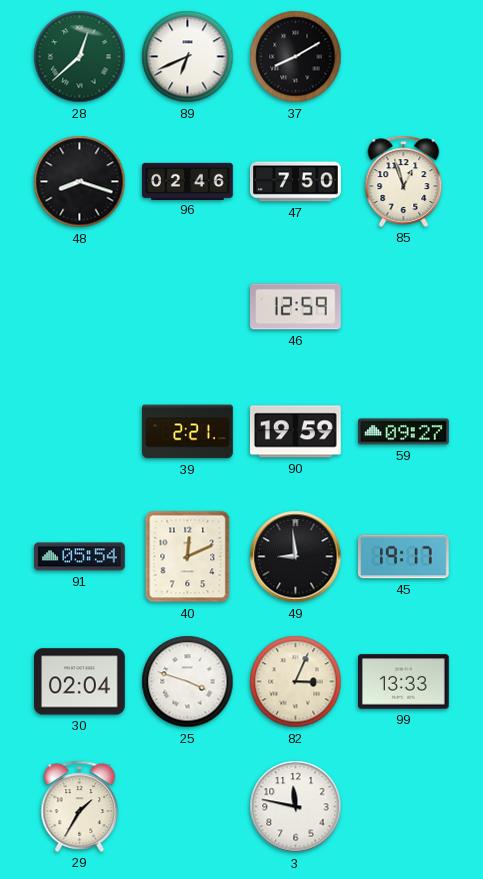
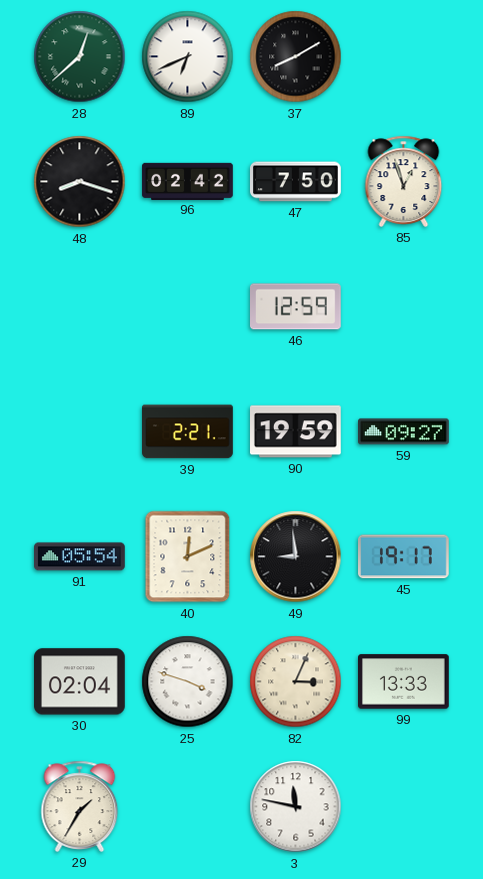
96: 02:46 -> 02:42 (188, 181)
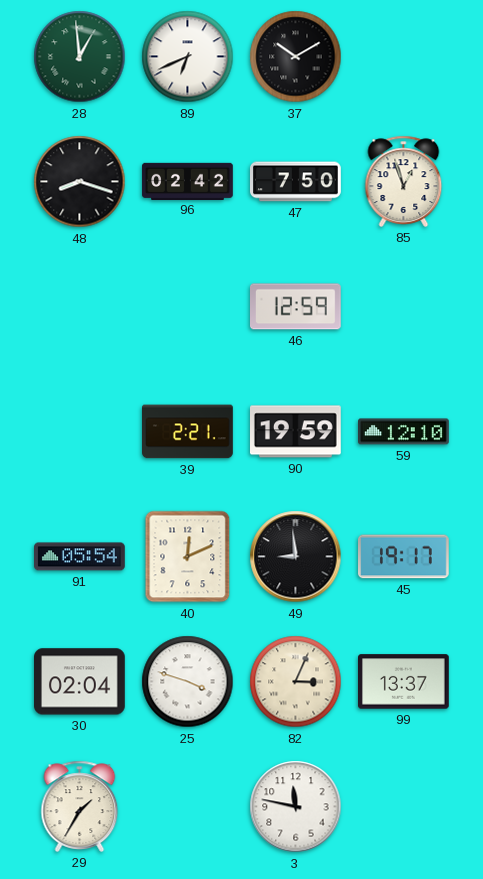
28: 12:38 -> 12:59 (80, 57)
37: 8:10 -> 10:10 (296, 57)
59: 09:27 -> 12:10 (404, 432)
99: 13:33 -> 13:37 (404, 682)
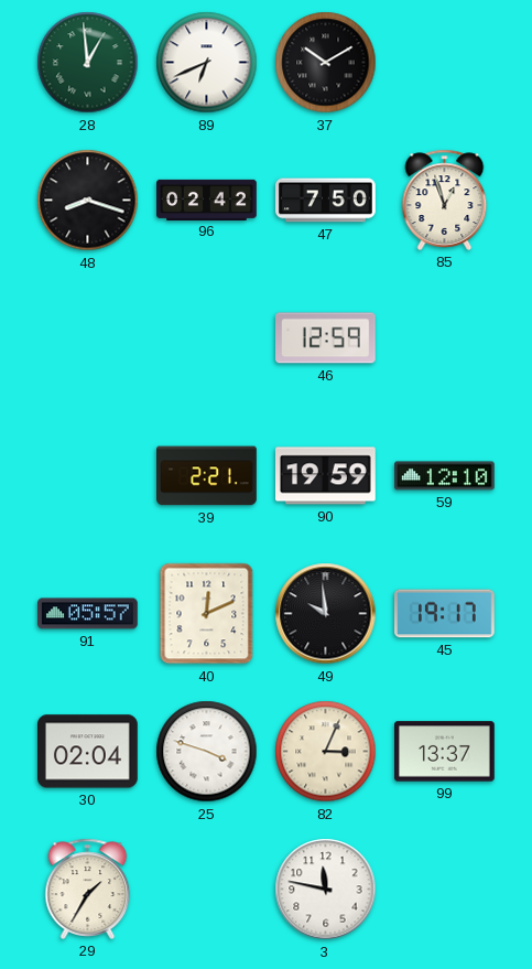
91: 05:54 -> 05:57 (88, 614)
49: 8:59 -> 9:59 (326, 614)
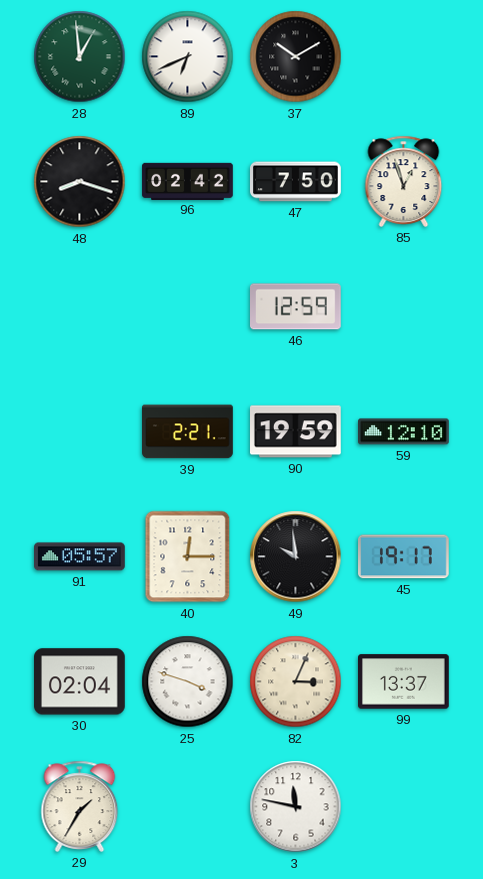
40: 12:11 -> 12:15 (188, 557)
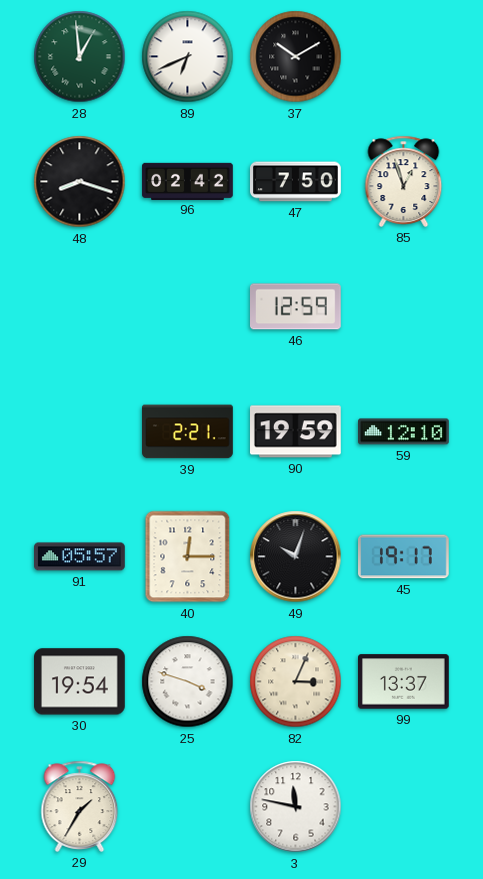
49: 9:59 -> 10:03 (296, 557)
30: 02:04 -> 19:54 (80, 682)
